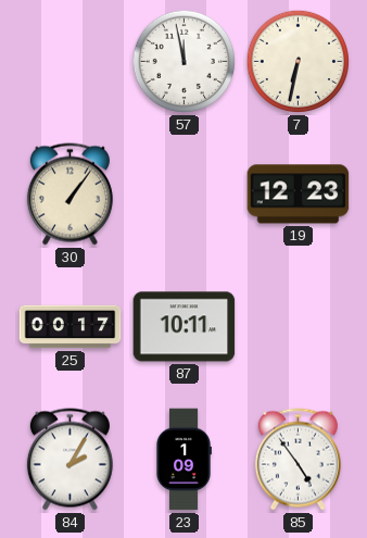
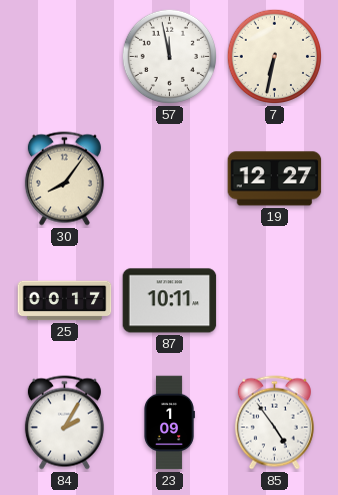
30: 1:06 -> 8:06 (64, 179)
19: 12:23 -> 12:27 (275, 179)
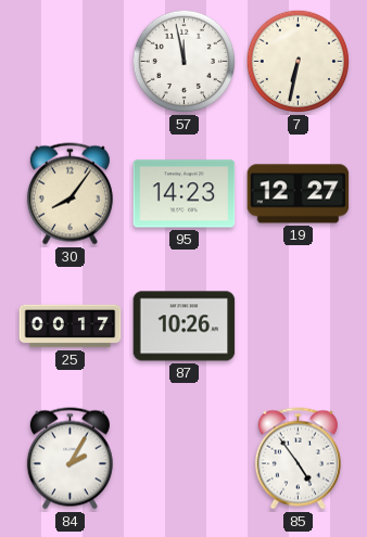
95: none -> 14:23 (185, 194)
87: 10:11 -> 10:26 (185, 327)
23: 1:09 -> none (169, 423)
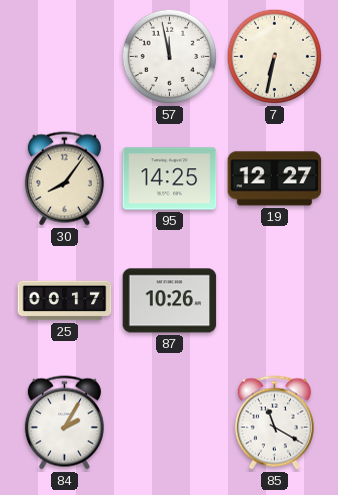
95: 14:23 -> 14:25 (170, 179)
85: 4:54 -> 11:20 (274, 423)
